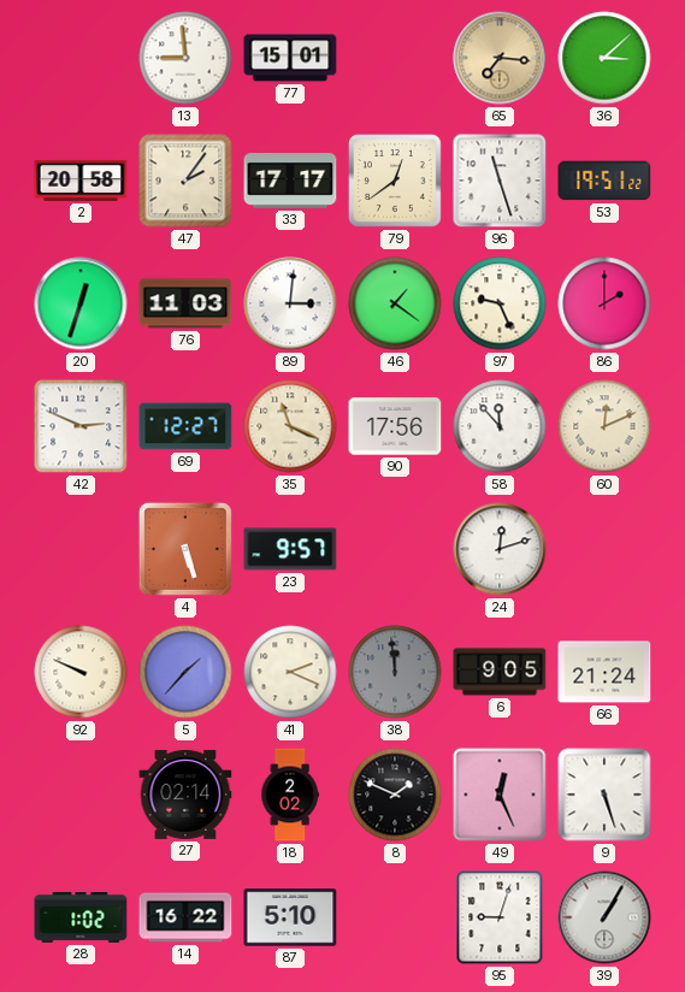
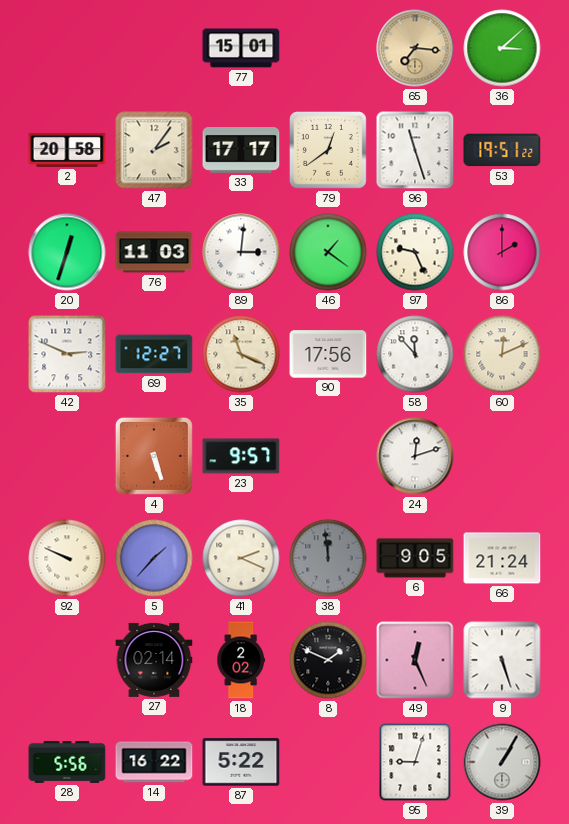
13: 8:59 -> none (185, 58)
28: 1:02 -> 5:56 (67, 762)
87: 5:10 -> 5:22 (241, 762)
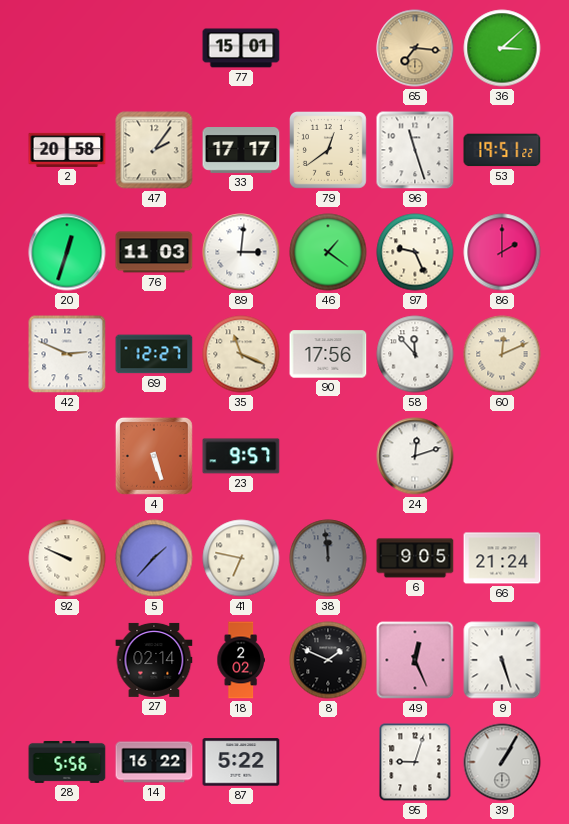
41: 2:19 -> 6:47 (241, 558)
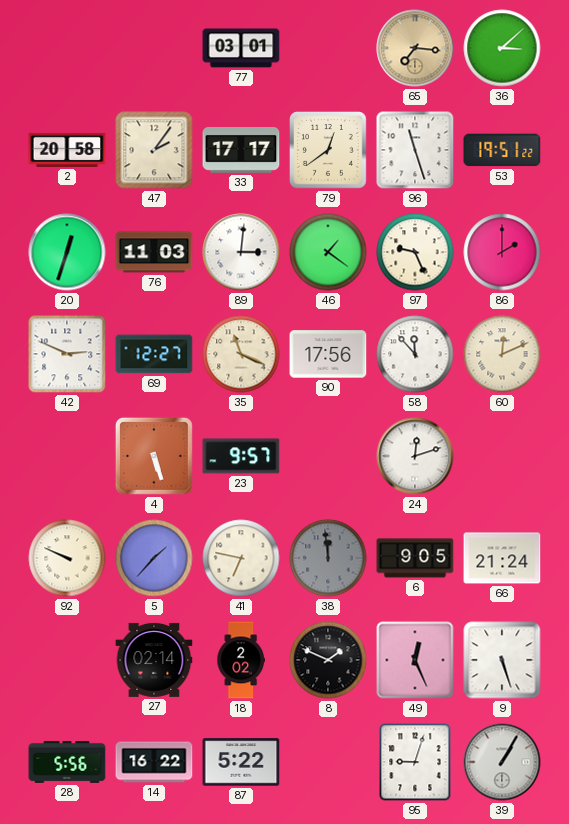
77: 15:01 -> 03:01 (241, 48)
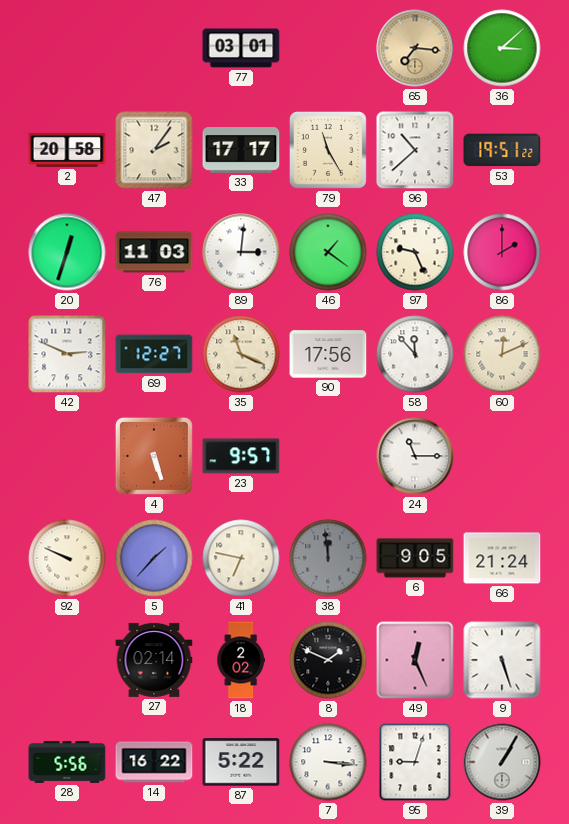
79: 12:39 -> 11:25 (329, 151)
96: 11:27 -> 10:38 (415, 150)
24: 12:12 -> 11:15 (415, 456)
7: none -> 3:16 (328, 762)
